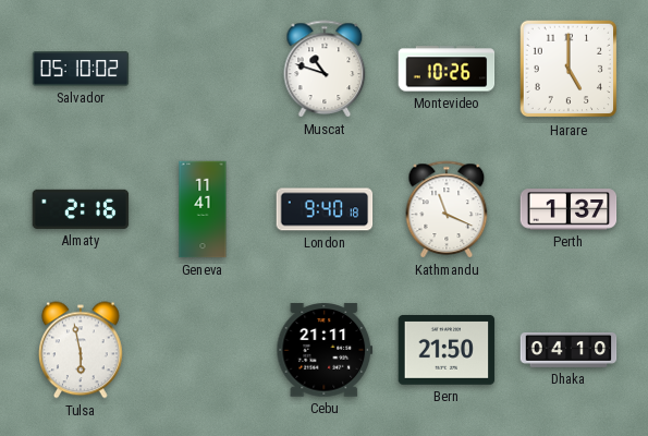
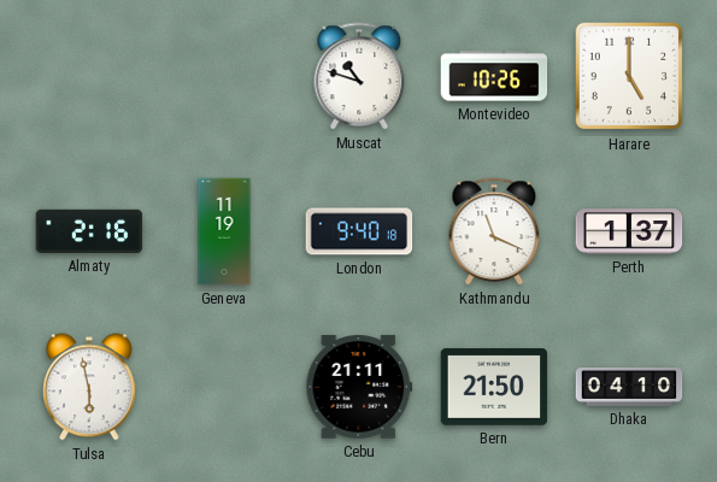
Salvador: 05:10 -> none (81, 69)
Geneva: 11:41 -> 11:19 (224, 231)
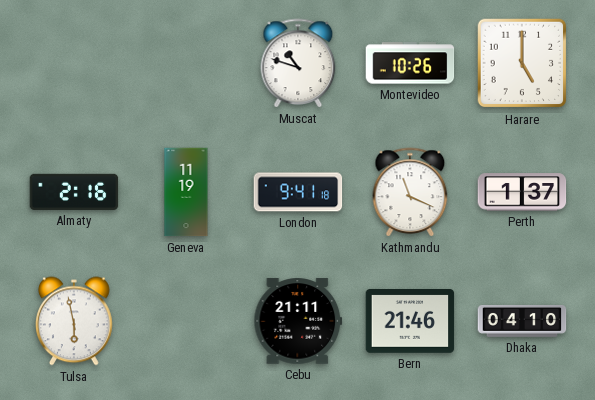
London: 9:40 -> 9:41 (298, 192)
Bern: 21:50 -> 21:46 (410, 322)
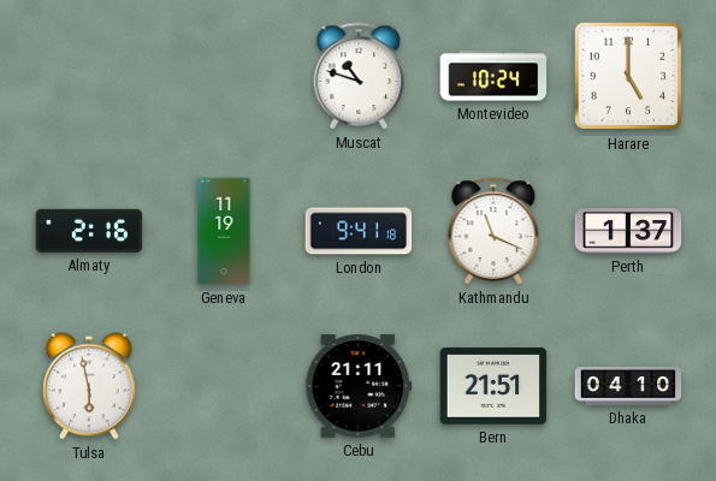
Montevideo: 10:26 -> 10:24 (493, 76)
Bern: 21:46 -> 21:51 (493, 387)
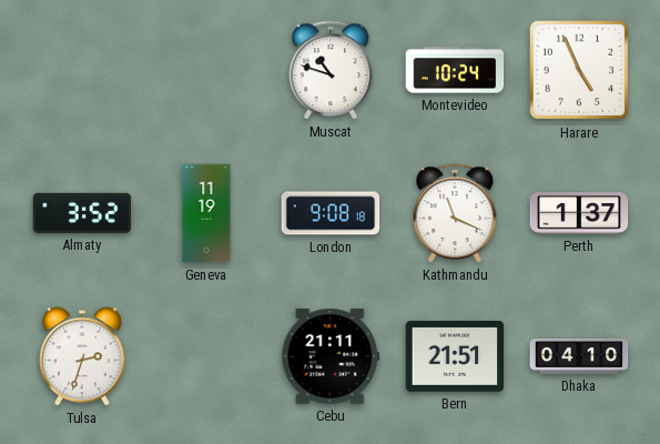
Harare: 5:00 -> 4:56 (579, 70)
Almaty: 2:16 -> 3:52 (82, 213)
London: 9:41 -> 9:08 (331, 213)
Tulsa: 5:58 -> 2:33 (83, 356)
